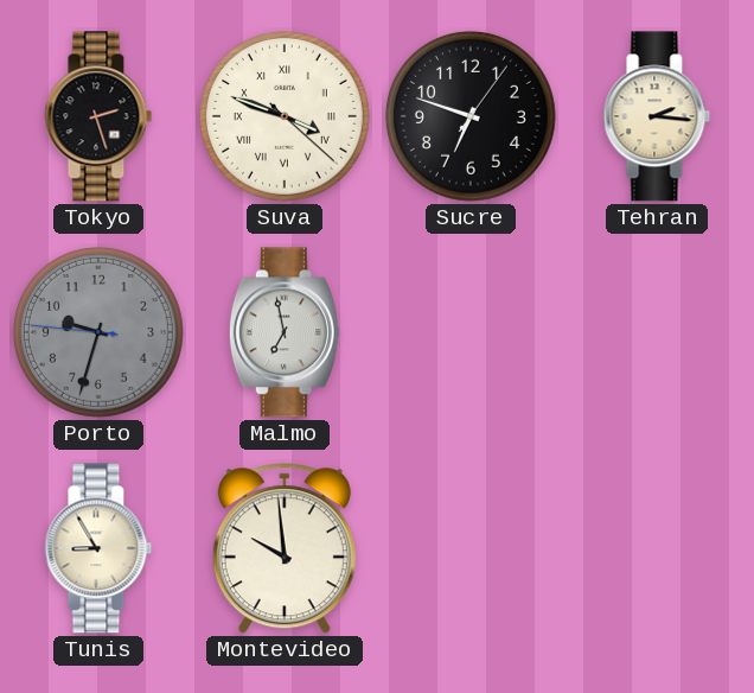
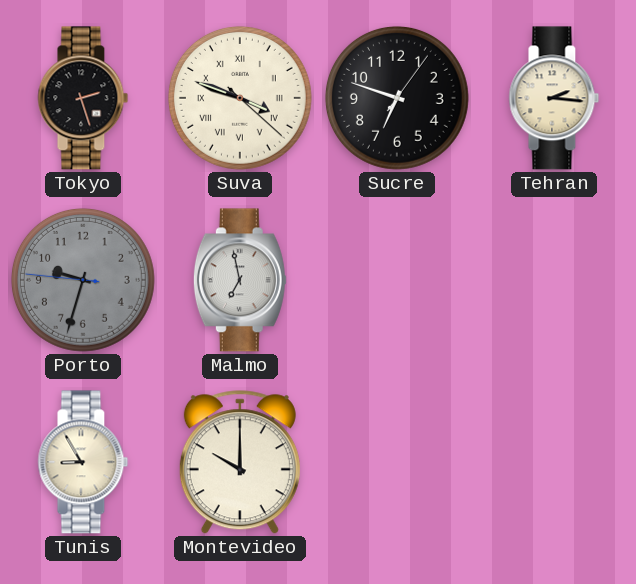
Montevideo: 9:59 -> 10:00 (240, 463)
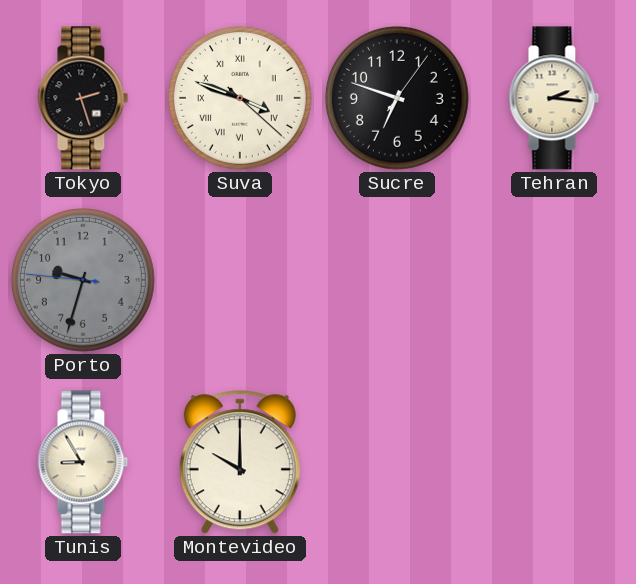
Malmo: 6:58 -> none (240, 280)
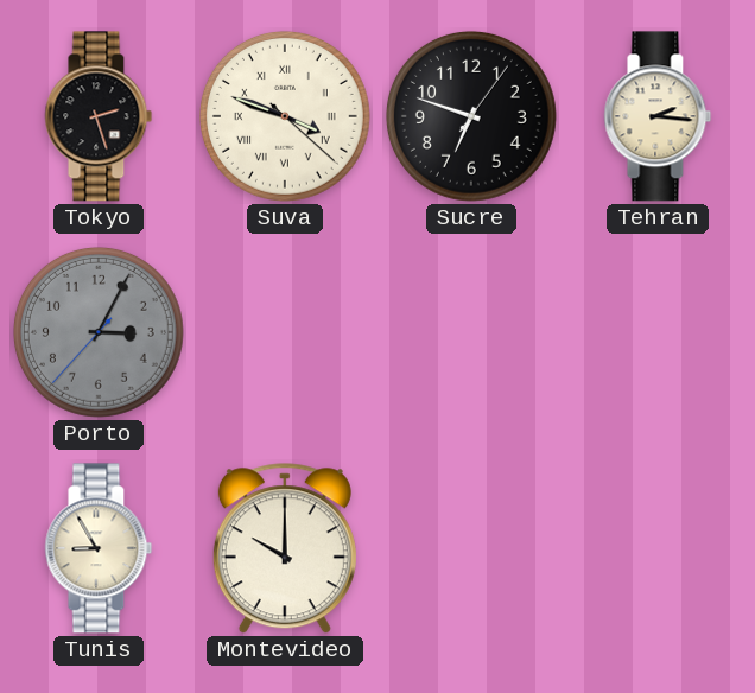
Porto: 9:32 -> 3:04 (99, 332)
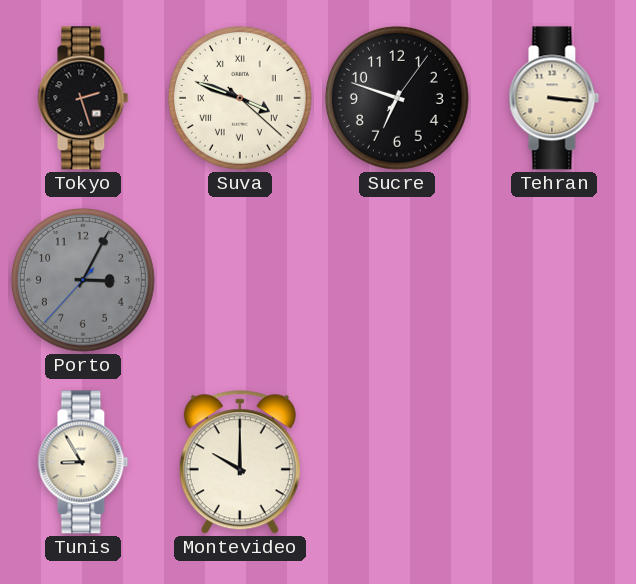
Tehran: 2:16 -> 3:16 (554, 98)
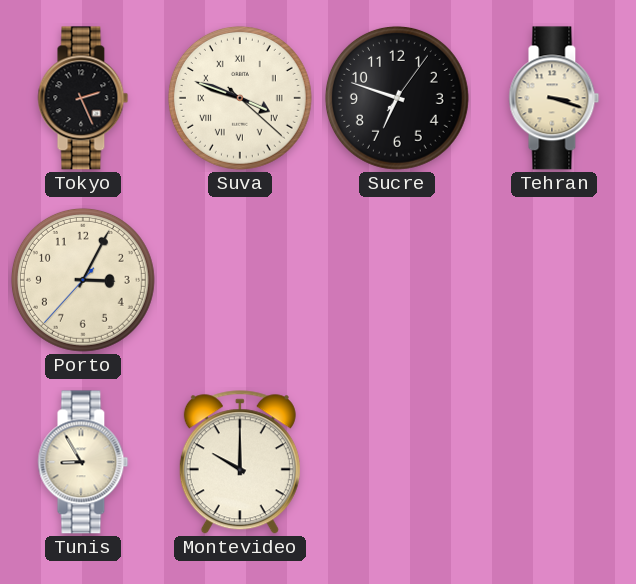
Tokyo: 2:27 -> 2:26 (83, 98)
Tehran: 3:16 -> 3:18 (554, 98)
Porto dial: grey -> cream (83, 280)
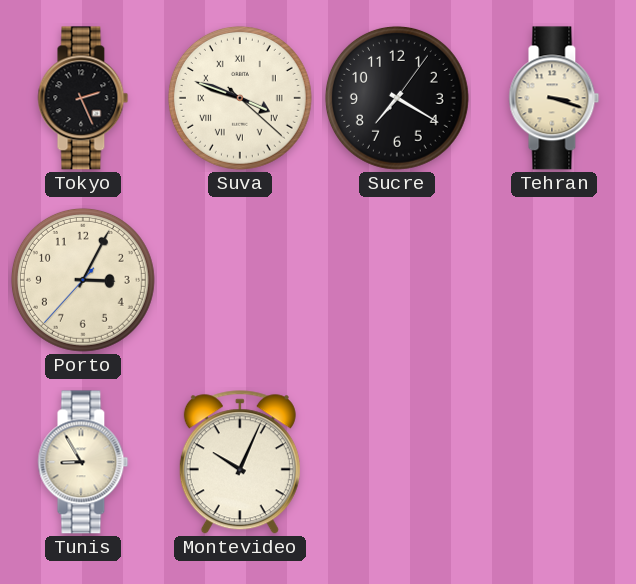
Sucre: 6:48 -> 7:20 (397, 98)
Montevideo: 10:00 -> 10:04 (240, 463)
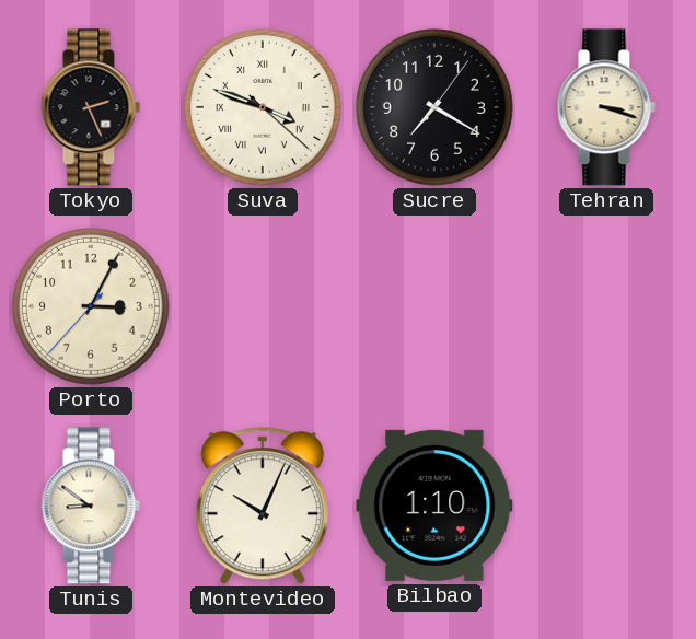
Tunis: 8:55 -> 8:51 (91, 506)
Bilbao: none -> 1:10 (434, 506)
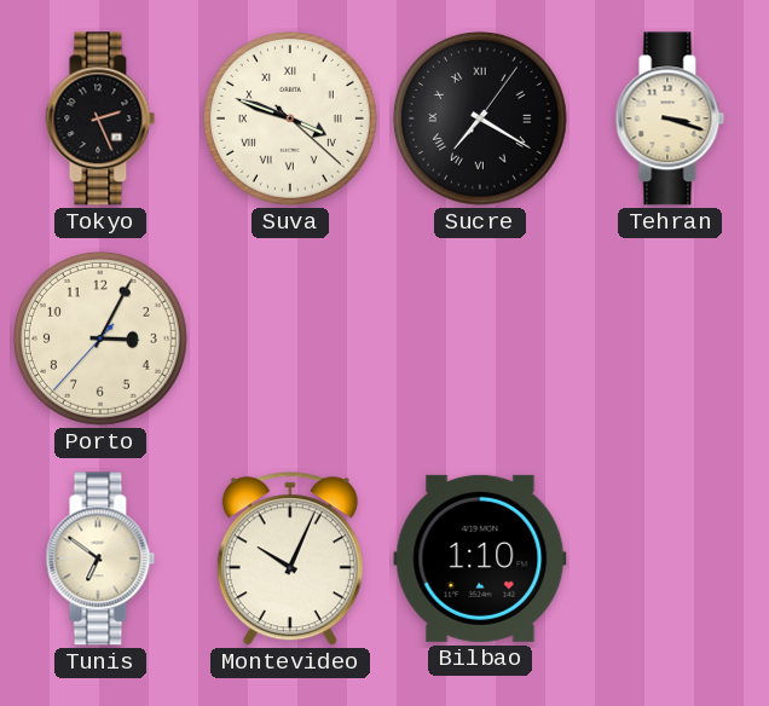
Sucre numerals: Arabic -> Roman (480, 118)
Tunis: 8:51 -> 6:51 (100, 559)
